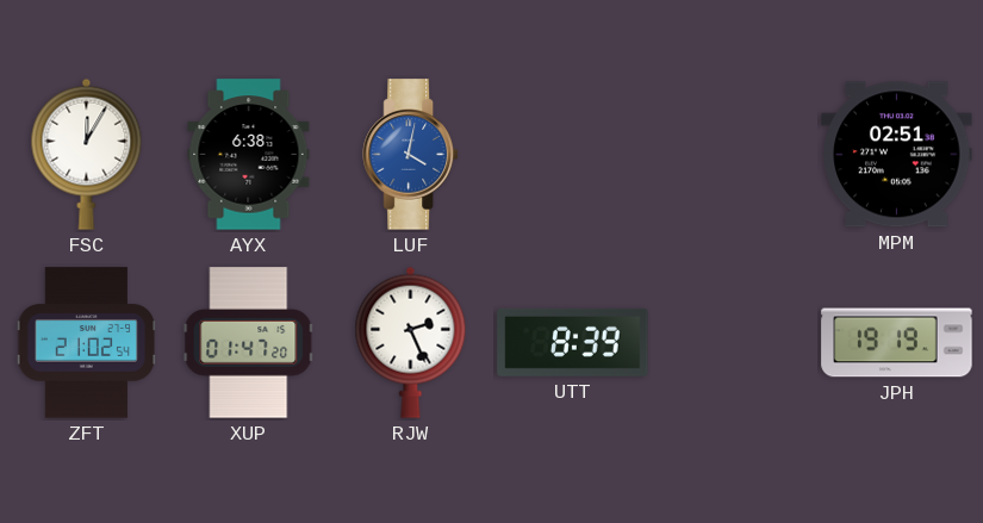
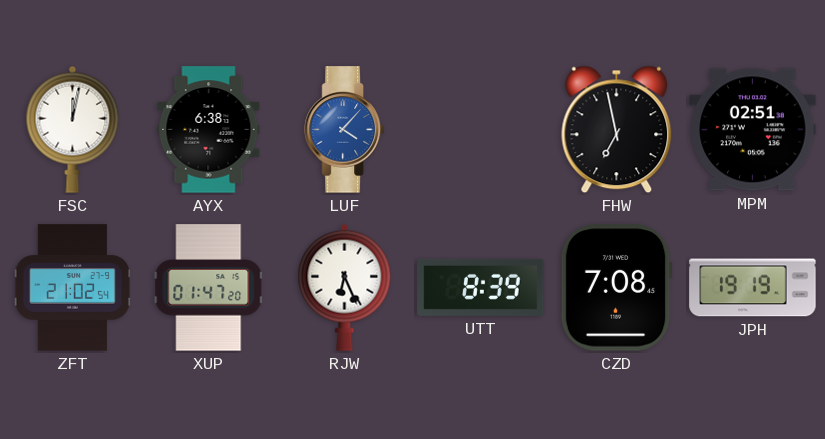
FSC: 12:05 -> 12:02 (73, 129)
LUF: 4:02 -> 4:07 (345, 130)
FHW: none -> 6:58 (617, 130)
RJW: 2:26 -> 6:26 (345, 287)
CZD: none -> 7:08 (616, 288)
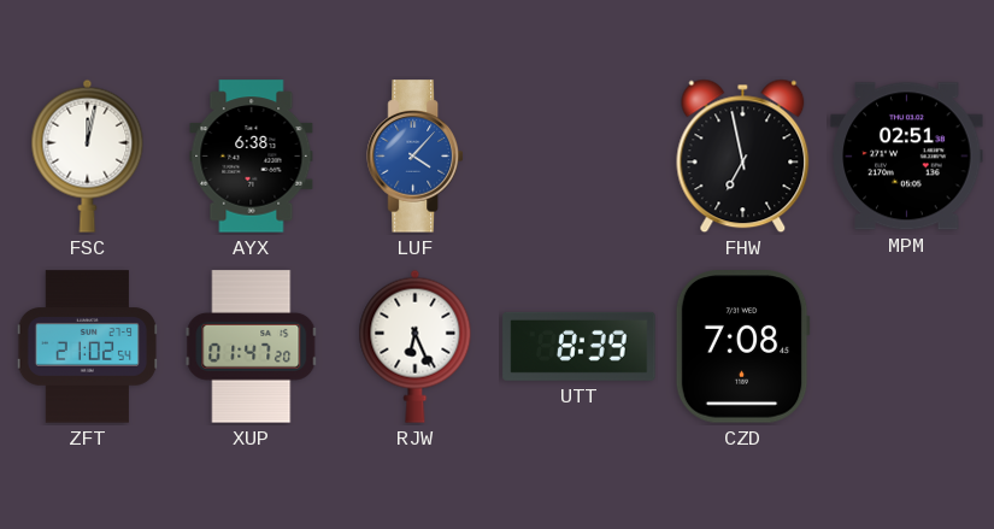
JPH: 19:19 -> none (753, 288)
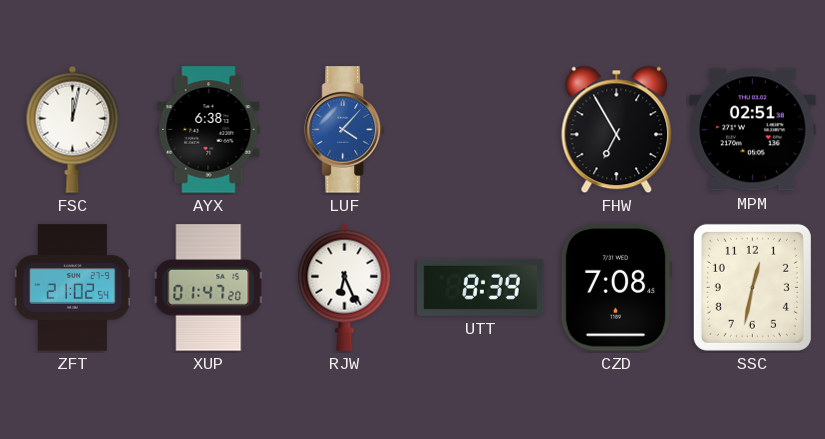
FHW: 6:58 -> 6:55 (617, 130)
SSC: none -> 12:32 (752, 287)
